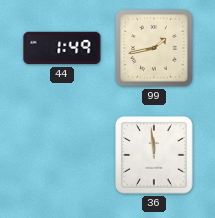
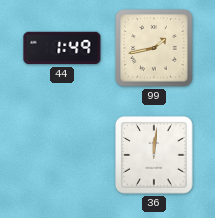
36: 11:59 -> 12:01 (154, 155)
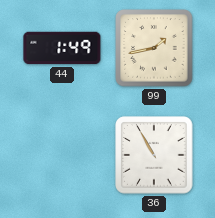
36: 12:01 -> 10:55 (154, 155)
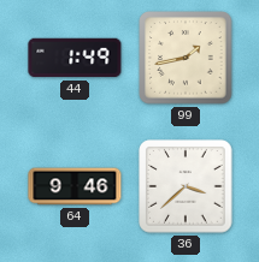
64: none -> 9:46 (75, 186)
36: 10:55 -> 3:38 (186, 186)
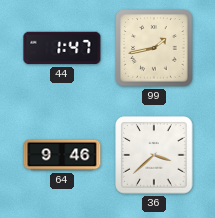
44: 1:49 -> 1:47 (62, 48)
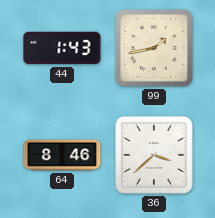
44: 1:47 -> 1:43 (62, 48)
64: 9:46 -> 8:46 (62, 155)
